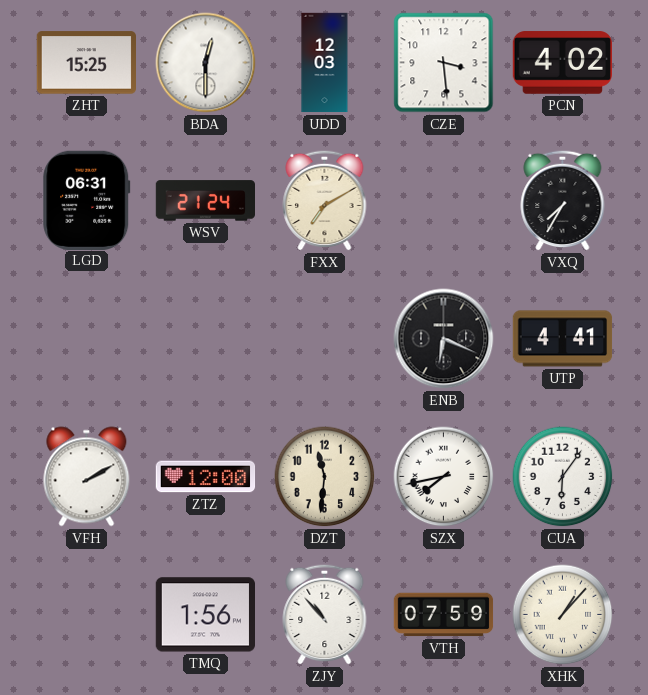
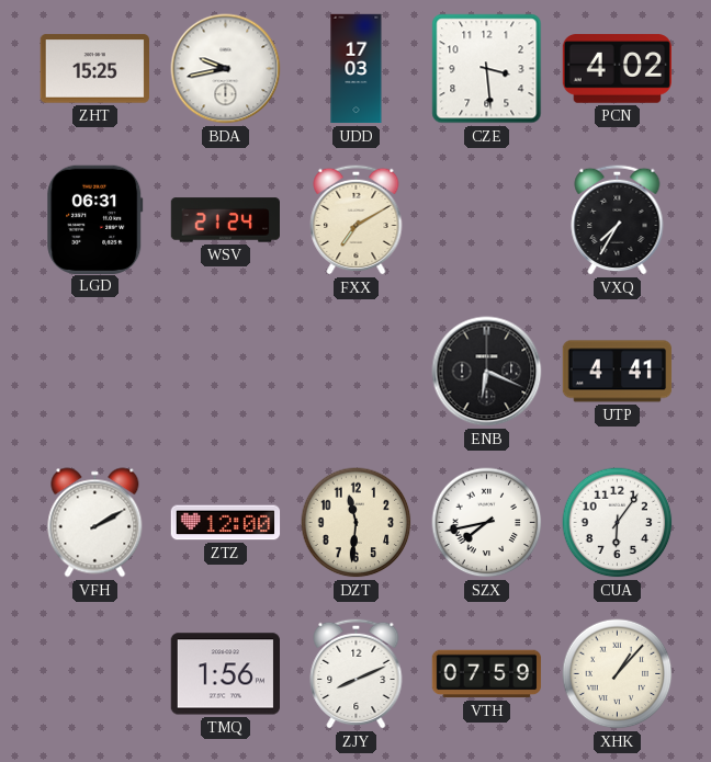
BDA: 12:30 -> 9:43 (226, 69)
UDD: 12:03 -> 17:03 (357, 69)
ZJY: 10:53 -> 8:11 (357, 673)
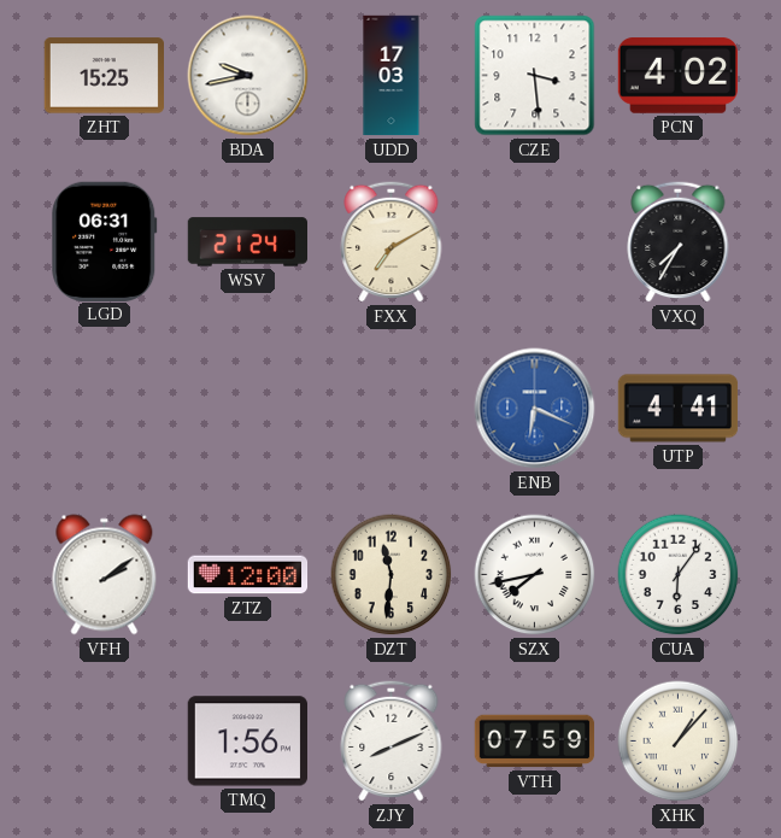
ENB dial: black -> blue (535, 409)
VFH: 2:10 -> 2:09 (105, 575)
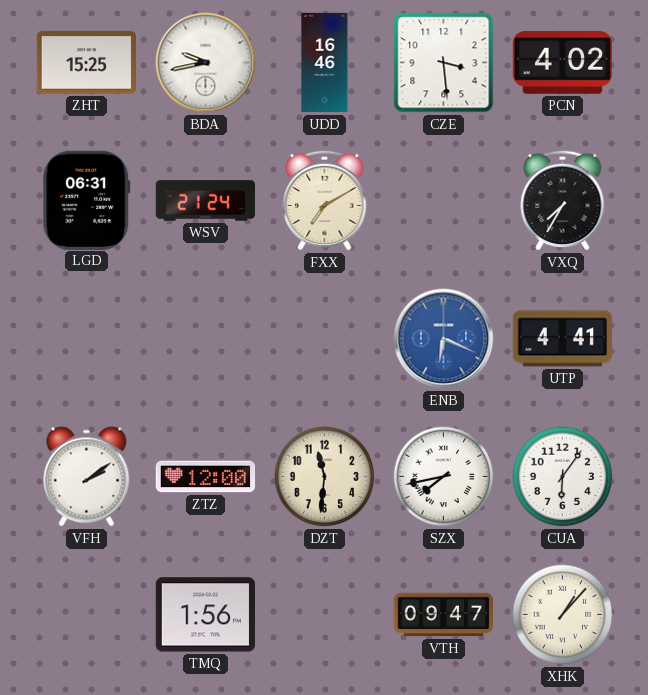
UDD: 17:03 -> 16:46 (325, 63)
ZJY: 8:11 -> none (392, 740)
VTH: 07:59 -> 09:47 (444, 615)
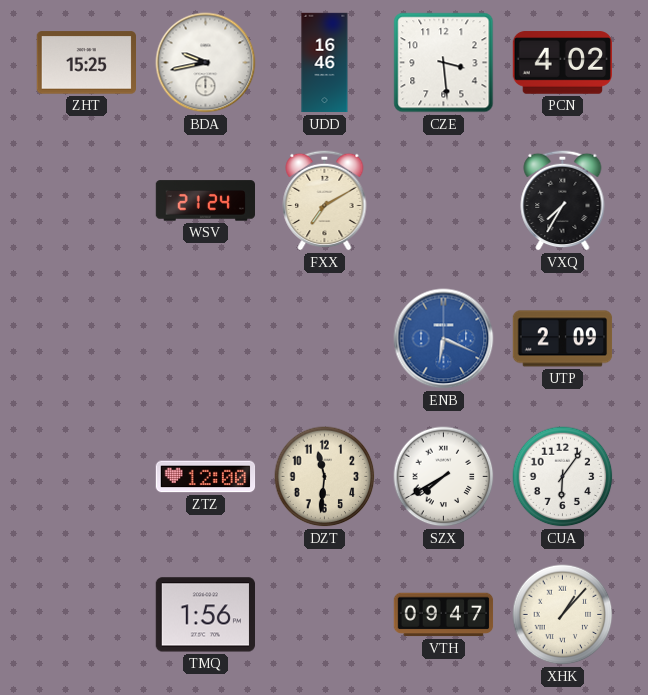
LGD: 06:31 -> none (87, 200)
UTP: 4:41 -> 2:09 (563, 339)
VFH: 2:09 -> none (87, 477)
SZX: 7:43 -> 7:40 (444, 477)
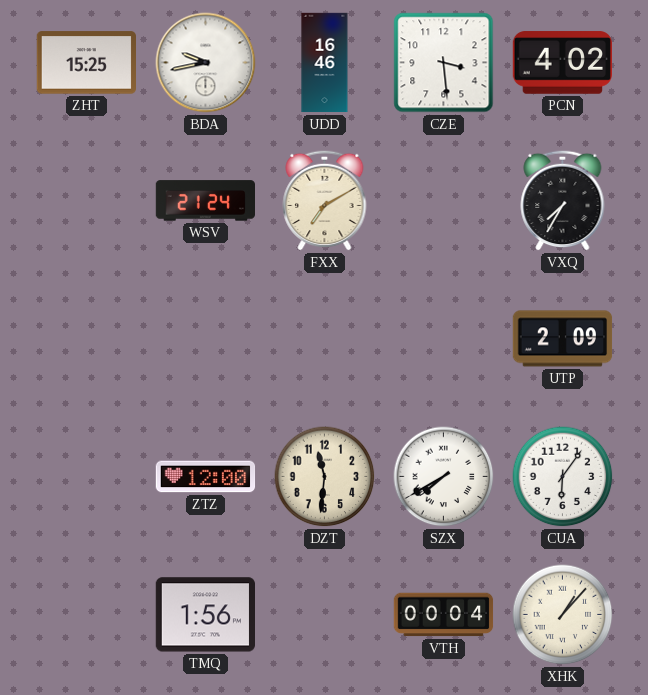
ENB: 6:19 -> none (444, 339)
VTH: 09:47 -> 00:04 (444, 615)
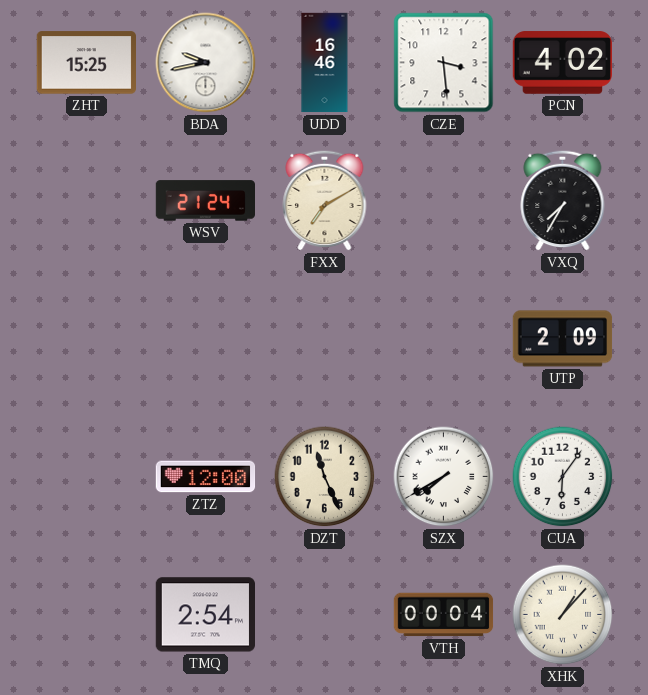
DZT: 11:31 -> 11:26 (325, 477)
TMQ: 1:56 -> 2:54 (205, 615)
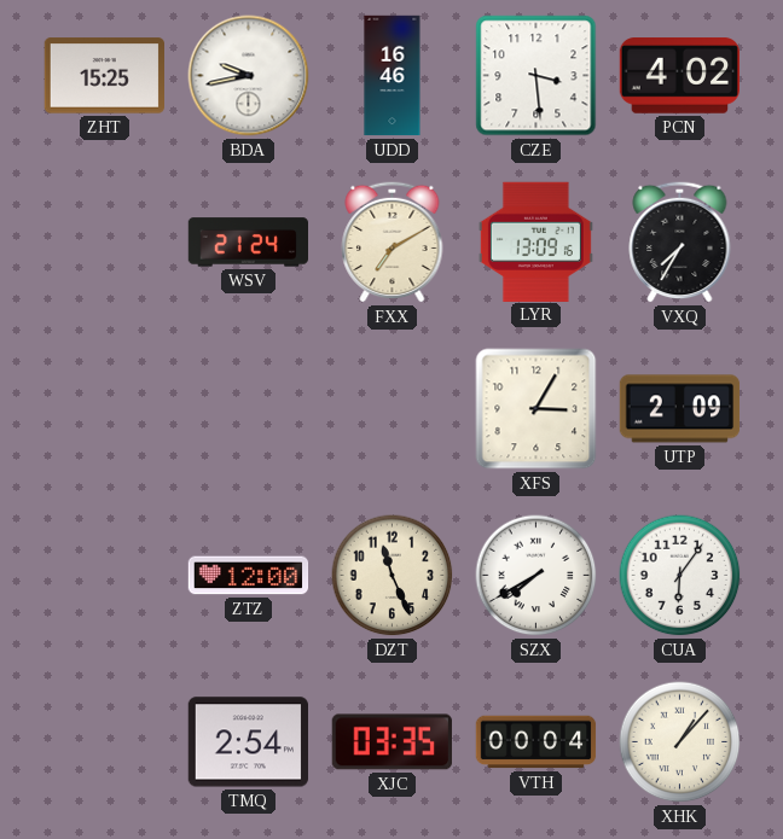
LYR: none -> 13:09 (535, 241)
XFS: none -> 3:05 (536, 409)
XJC: none -> 03:35 (391, 742)
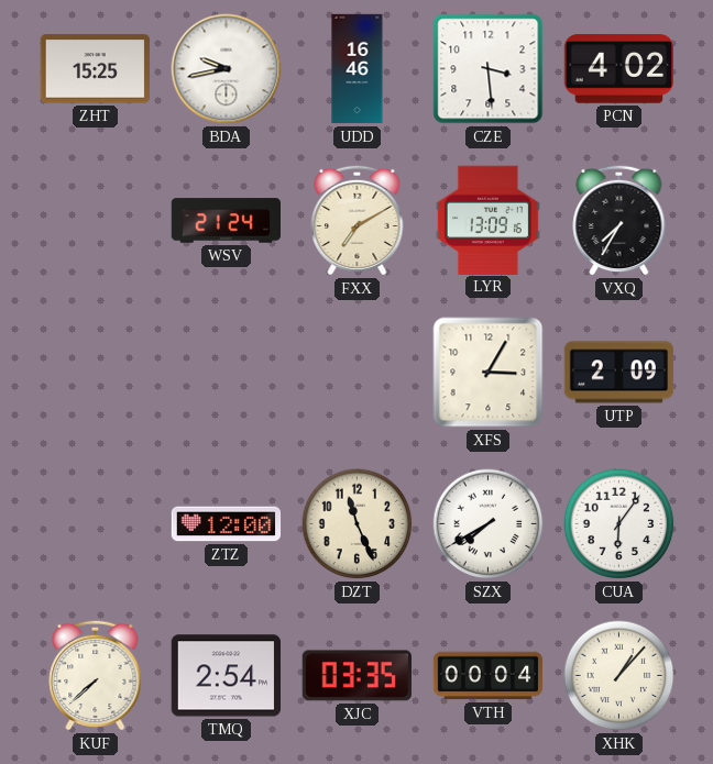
KUF: none -> 7:38 (96, 675)
